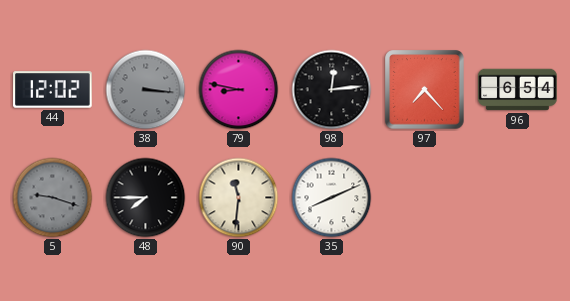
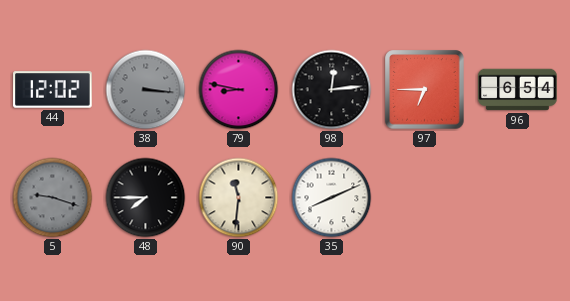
97: 7:23 -> 6:45 (425, 90)
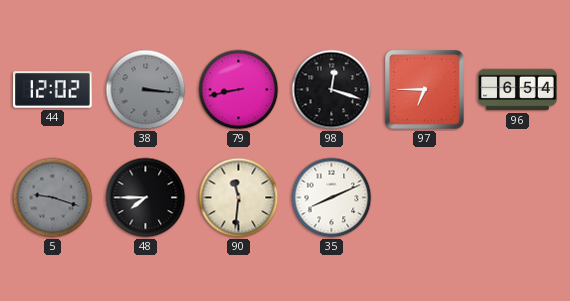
79: 8:47 -> 8:43 (239, 90)
98: 12:14 -> 12:18 (332, 90)
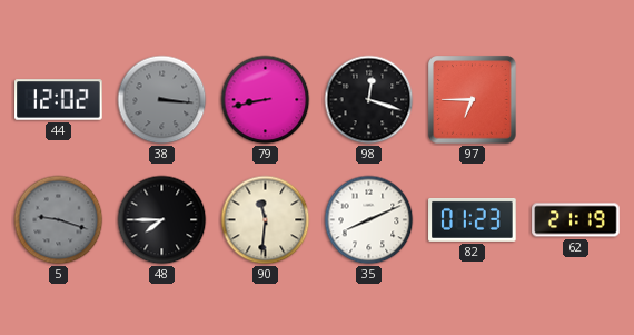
96: 6:54 -> none (518, 90)
82: none -> 01:23 (473, 219)
62: none -> 21:19 (576, 220)
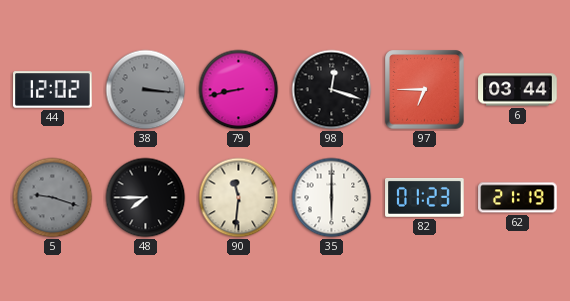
6: none -> 03:44 (518, 90)
35: 8:11 -> 6:00 (332, 198)
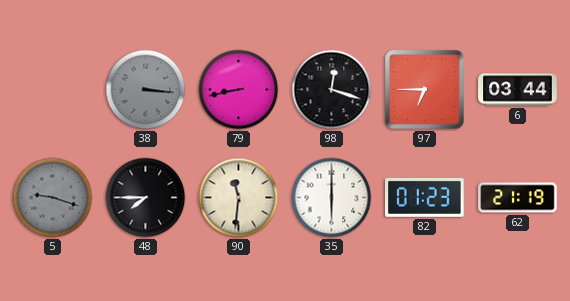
44: 12:02 -> none (53, 90)
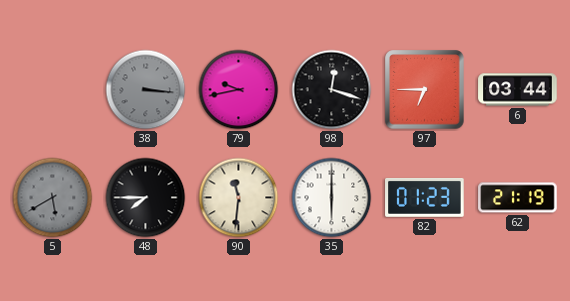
79: 8:43 -> 9:43 (239, 90)
5: 9:18 -> 5:40 (53, 198)
